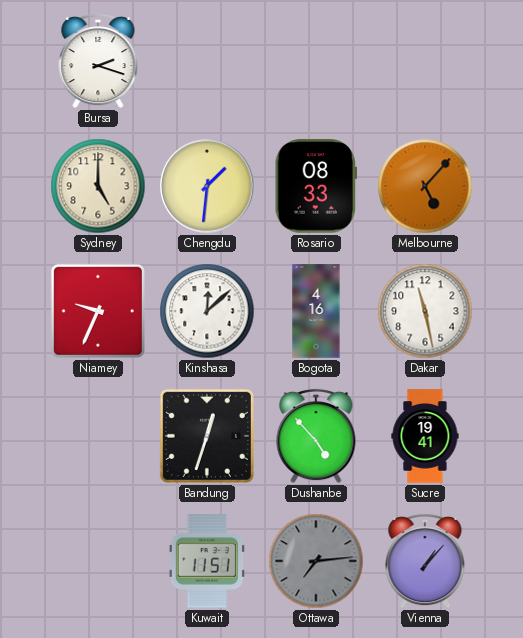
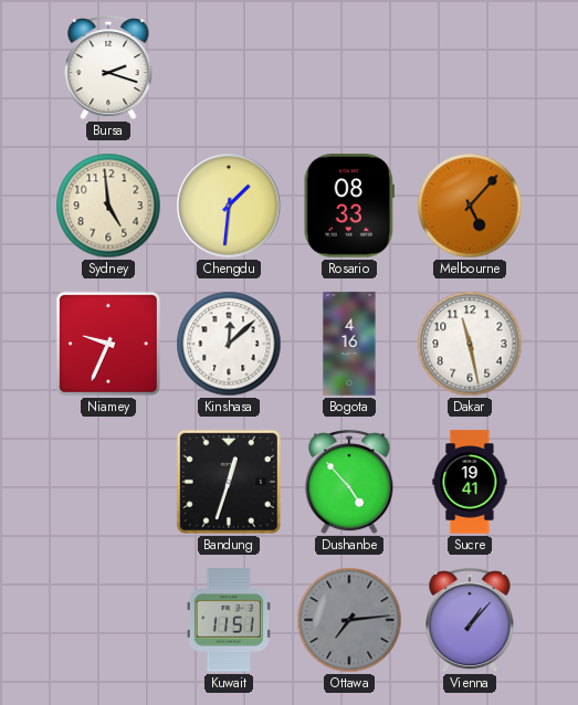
Sydney: 5:00 -> 4:59 (108, 206)
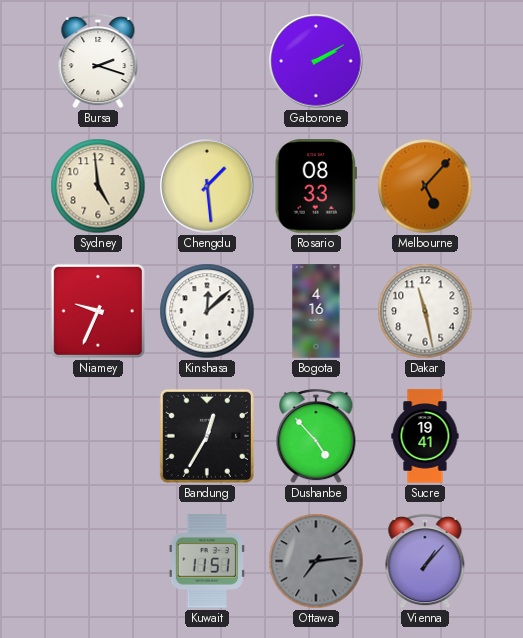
Gaborone: none -> 2:10 (316, 61)
Chengdu: 1:31 -> 1:29 (207, 186)
Bandung: 12:33 -> 12:35 (207, 436)
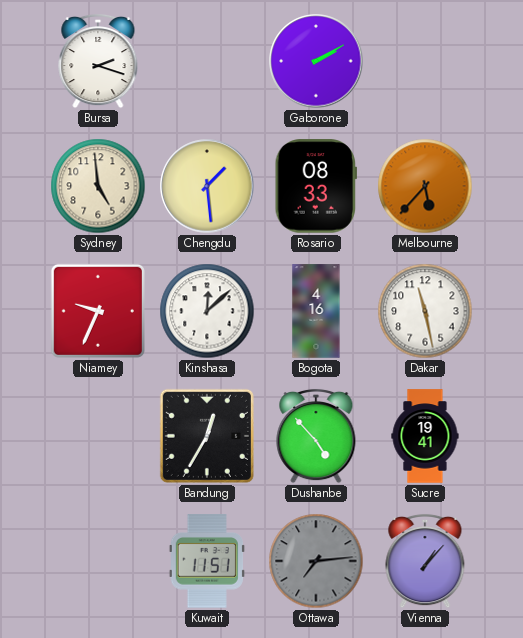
Melbourne: 5:07 -> 5:37 (425, 186)
